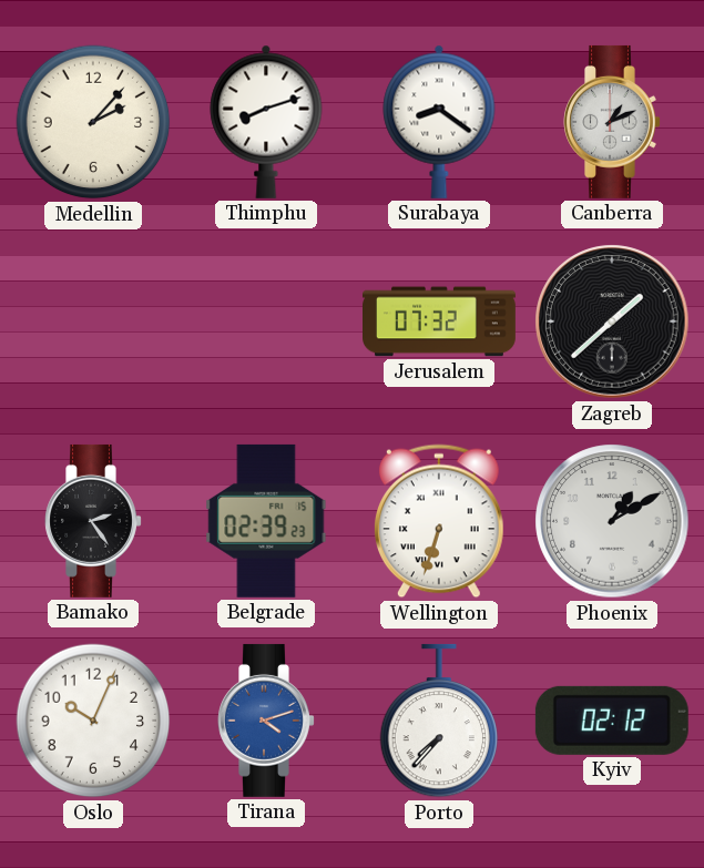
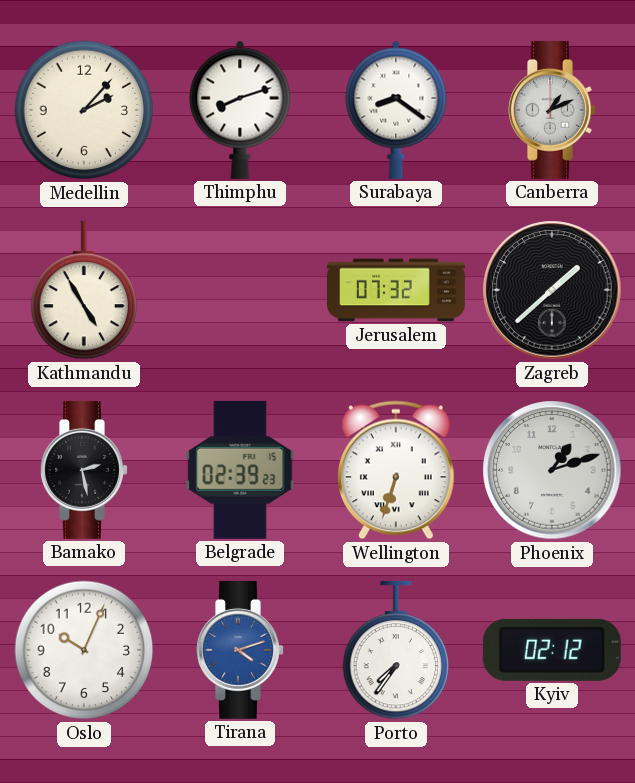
Kathmandu: none -> 4:55 (83, 290)
Bamako: 2:24 -> 2:28 (84, 470)
Phoenix: 1:10 -> 1:12 (552, 470)
Porto: 7:37 -> 7:36 (395, 650)
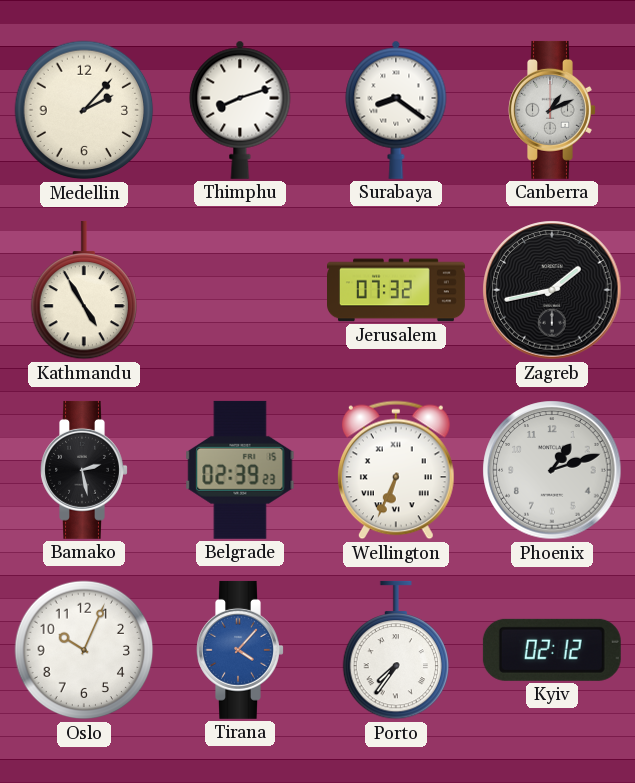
Zagreb: 1:38 -> 1:43 (552, 290)
Wellington: 6:33 -> 6:34 (396, 470)
Tirana: 4:12 -> 4:07 (240, 650)
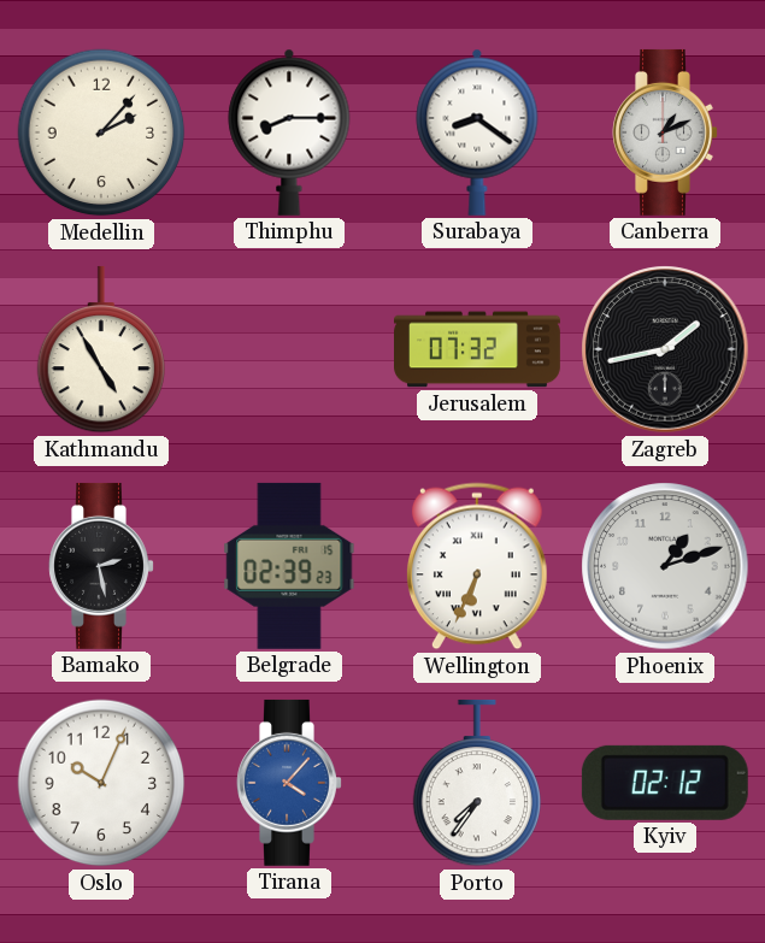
Thimphu: 8:12 -> 8:15 (289, 132)
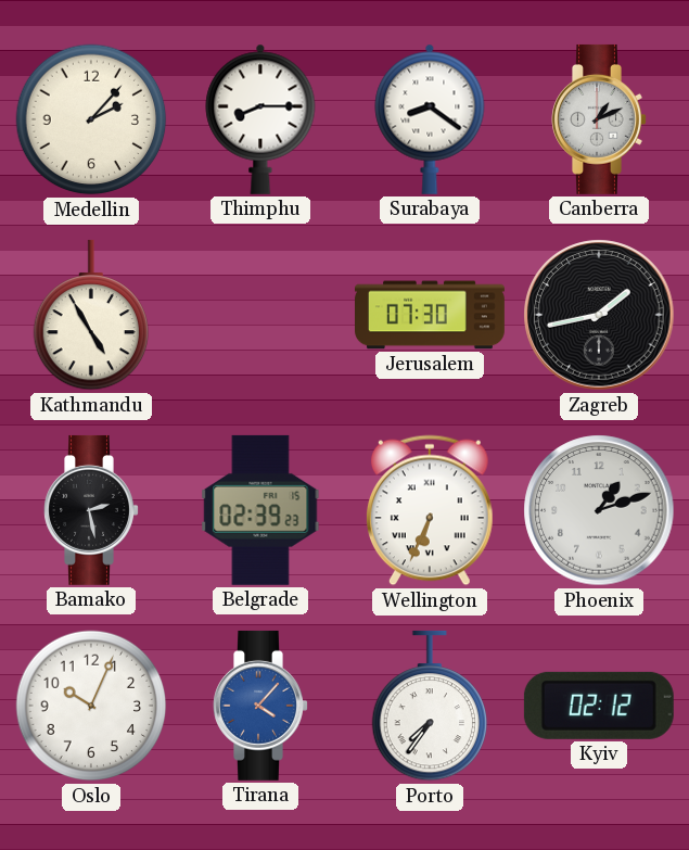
Jerusalem: 07:32 -> 07:30 (431, 315)
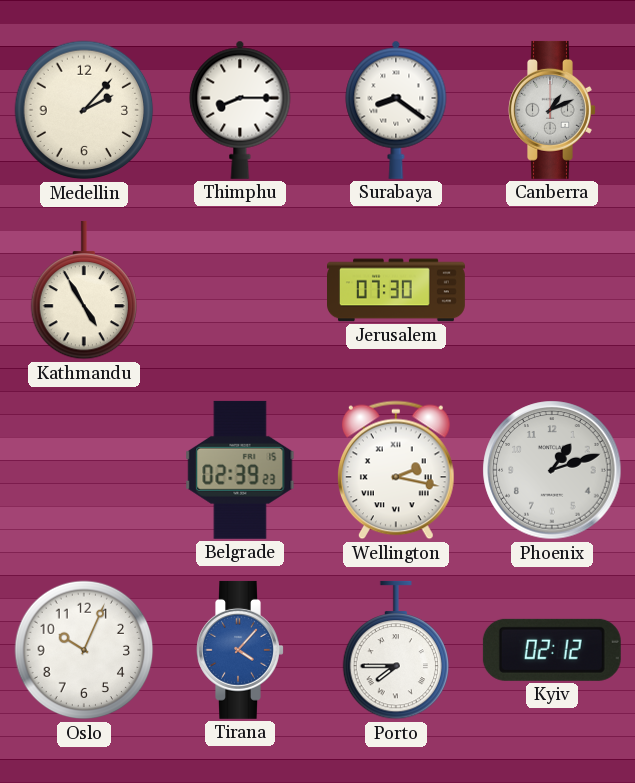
Zagreb: 1:43 -> none (599, 315)
Bamako: 2:28 -> none (91, 510)
Wellington: 6:34 -> 2:17 (396, 470)
Porto: 7:36 -> 7:45 (395, 650)
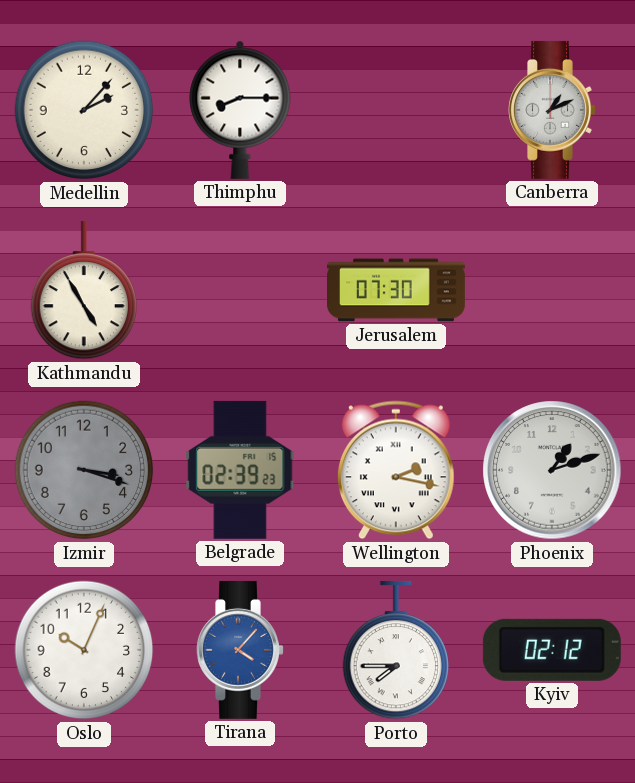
Surabaya: 8:21 -> none (396, 110)
Izmir: none -> 3:18 (84, 470)
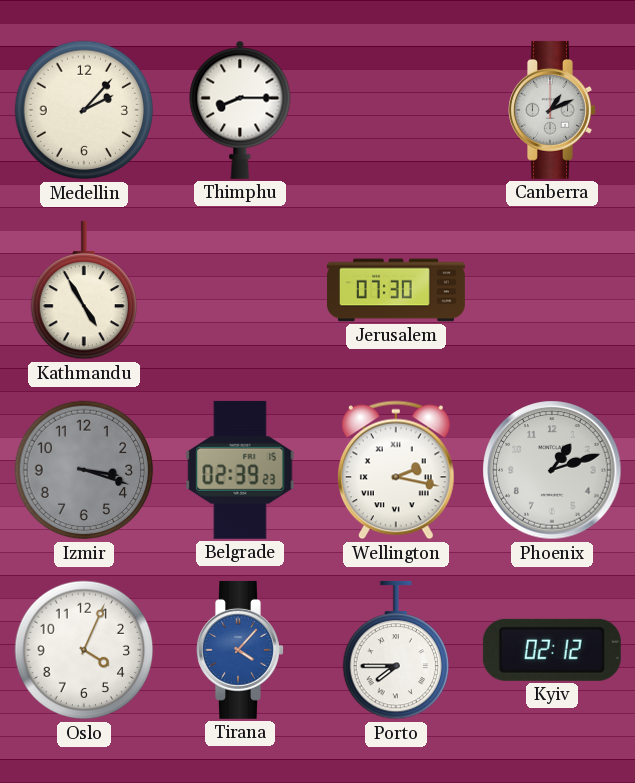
Oslo: 10:04 -> 4:04 (84, 650)
